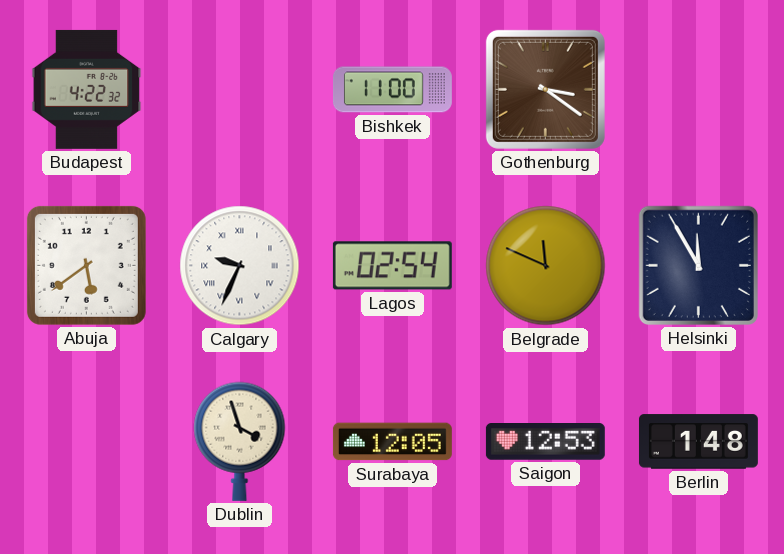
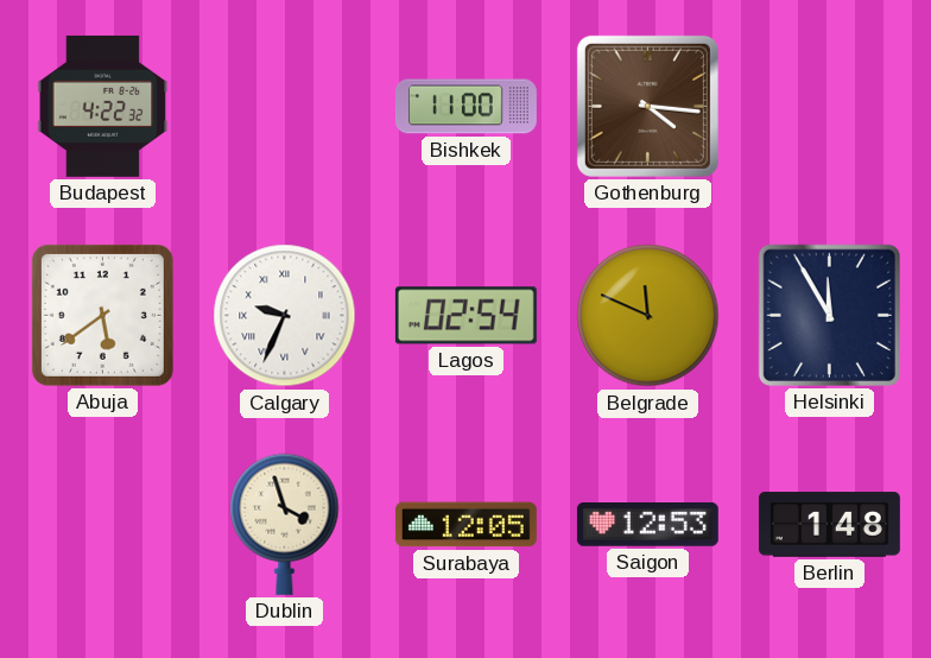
Gothenburg: 3:21 -> 4:16 (647, 106)
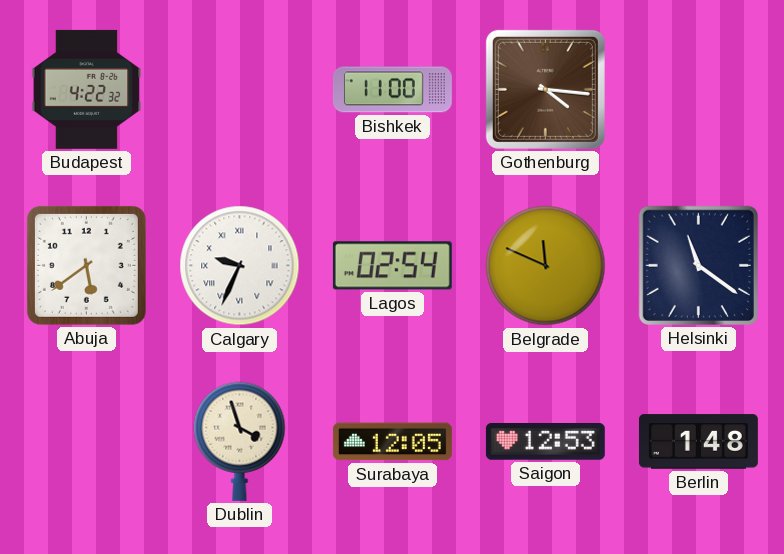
Helsinki: 11:55 -> 11:21 (698, 265)
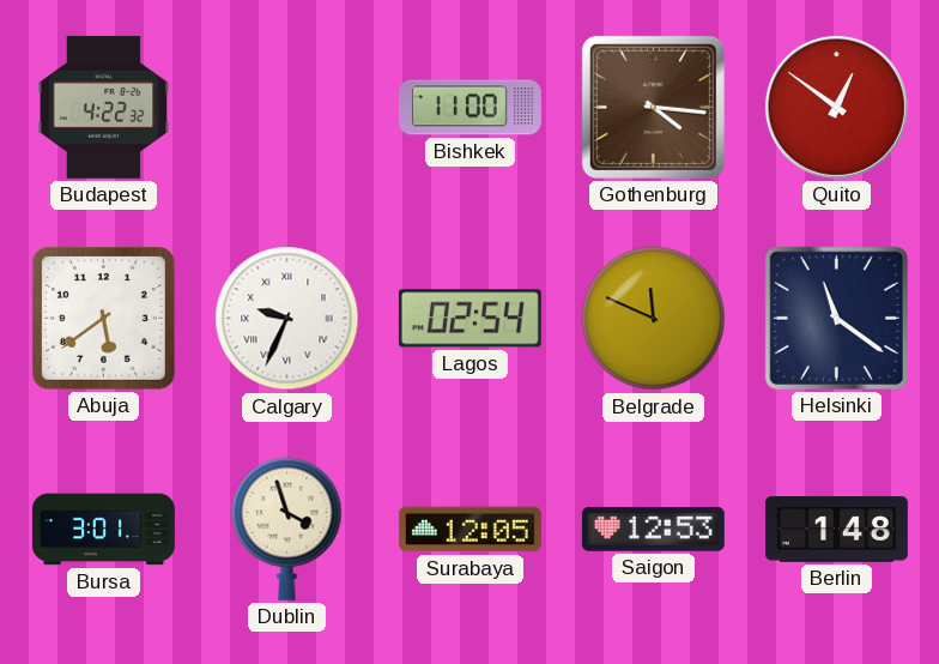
Quito: none -> 12:51 (836, 107)
Bursa: none -> 3:01 (103, 530)
